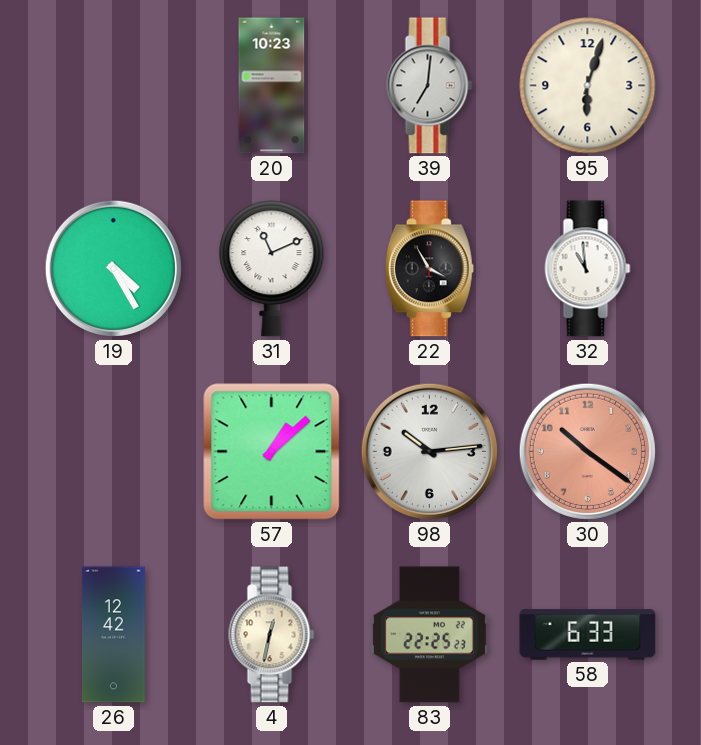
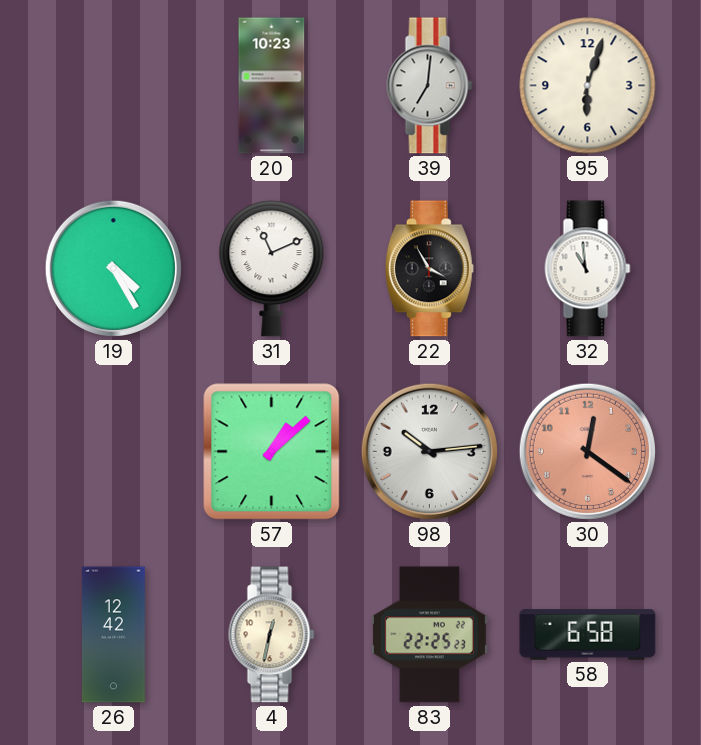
30: 10:21 -> 12:21 (587, 451)
58: 6:33 -> 6:58 (588, 635)
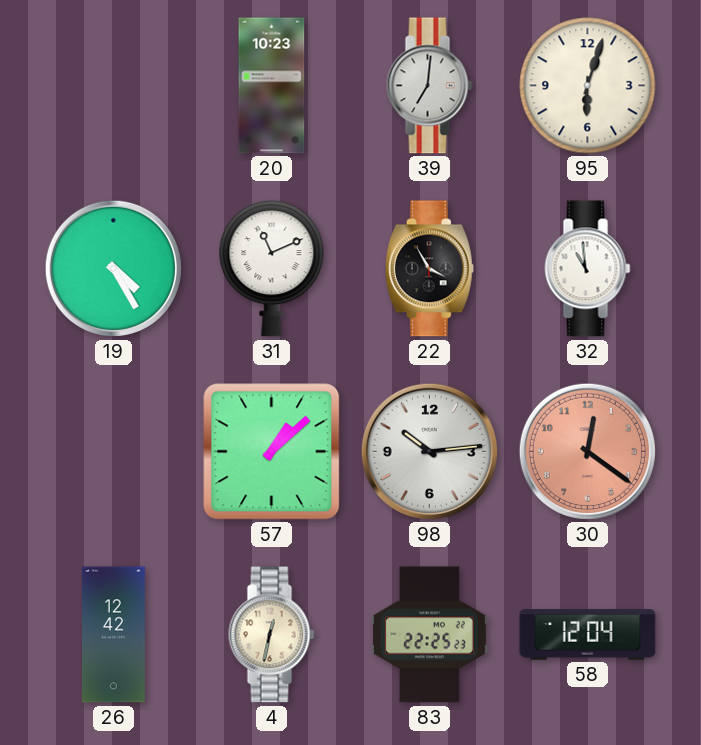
58: 6:58 -> 12:04 (588, 635)
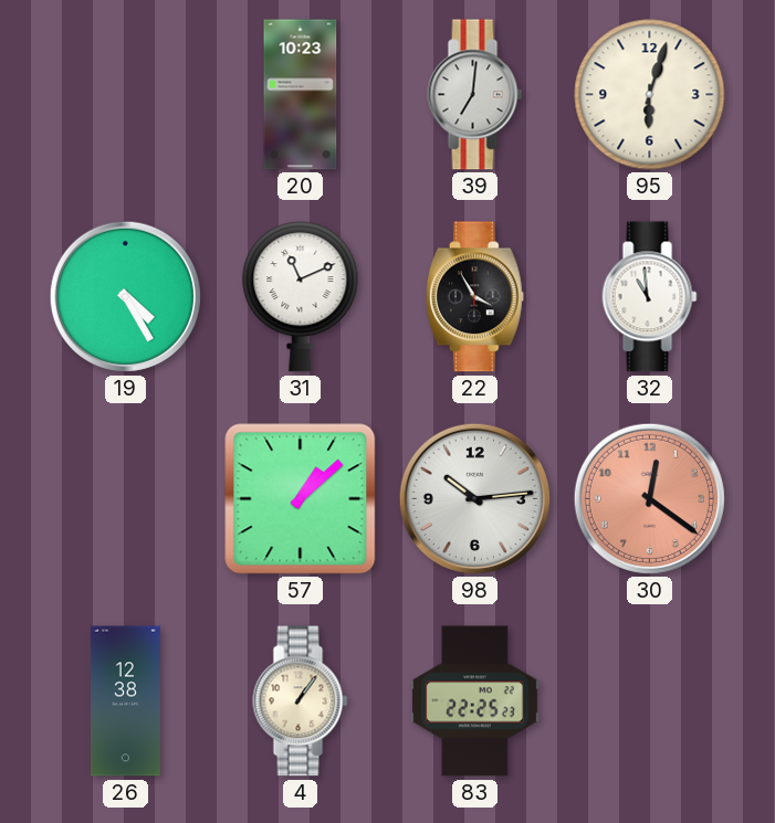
26: 12:42 -> 12:38 (125, 701)
4: 12:32 -> 1:06 (301, 701)
58: 12:04 -> none (588, 635)
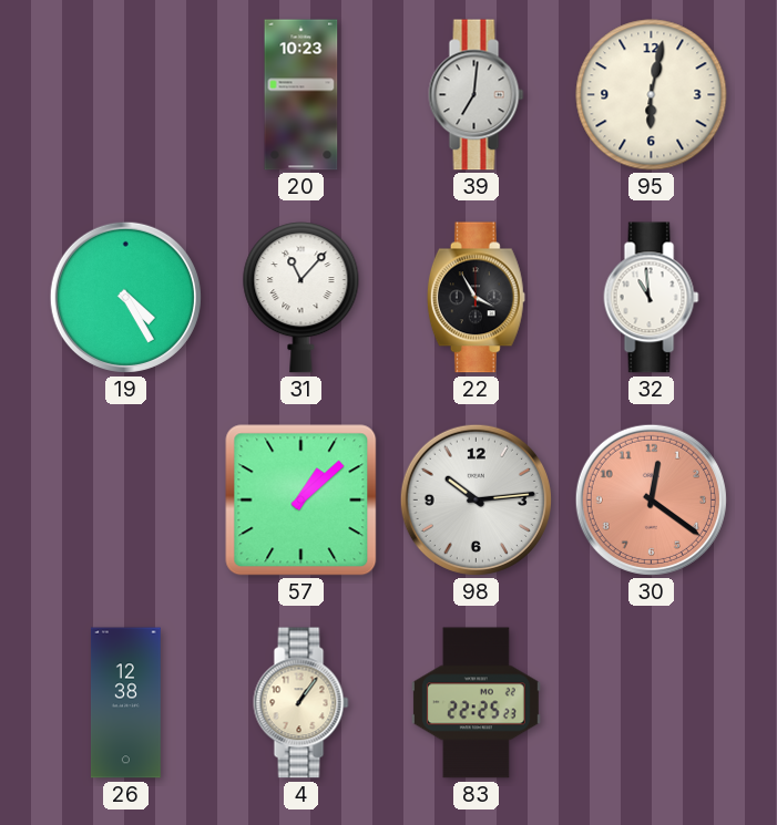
95: 6:03 -> 6:02 (652, 95)
31: 11:11 -> 11:07 (301, 298)
